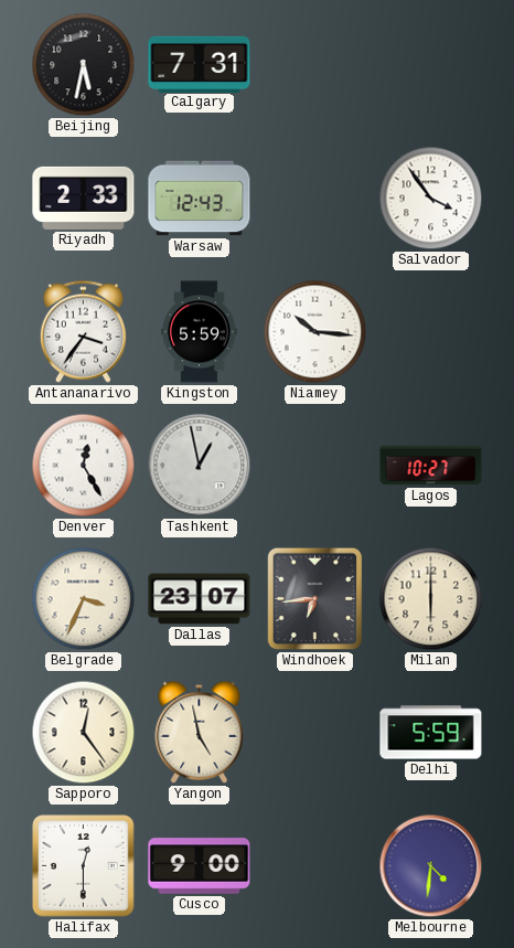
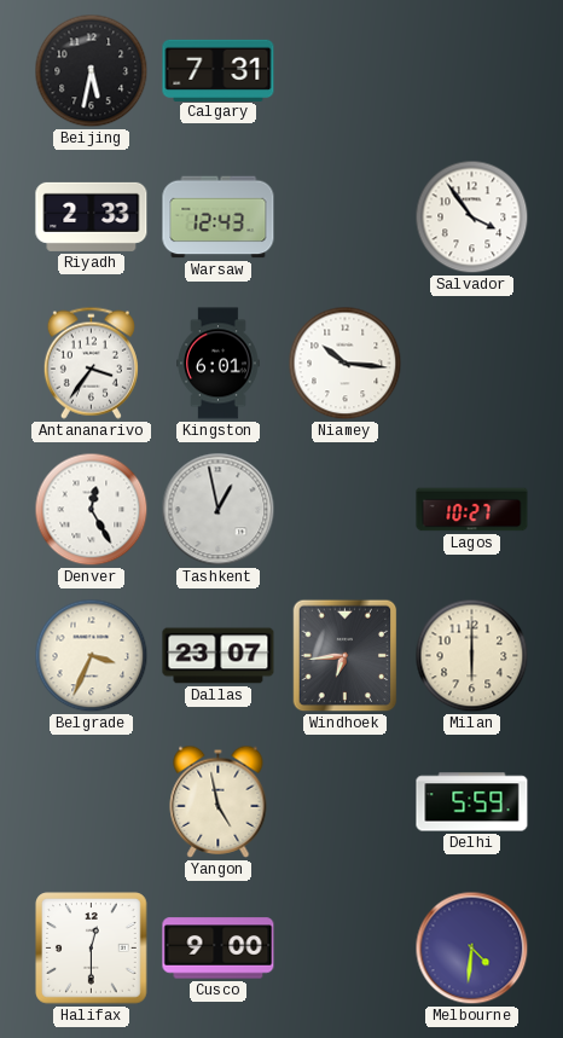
Kingston: 5:59 -> 6:01 (219, 364)
Sapporo: 12:24 -> none (84, 733)
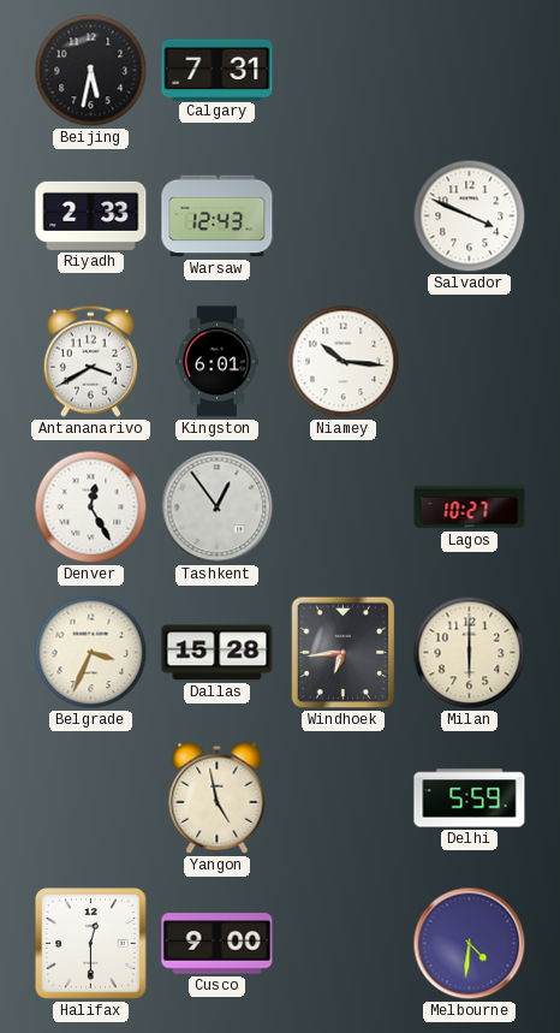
Salvador: 3:54 -> 3:49 (470, 216)
Antananarivo: 3:36 -> 3:40 (90, 361)
Tashkent: 12:58 -> 12:54 (218, 507)
Dallas: 23:07 -> 15:28 (218, 653)
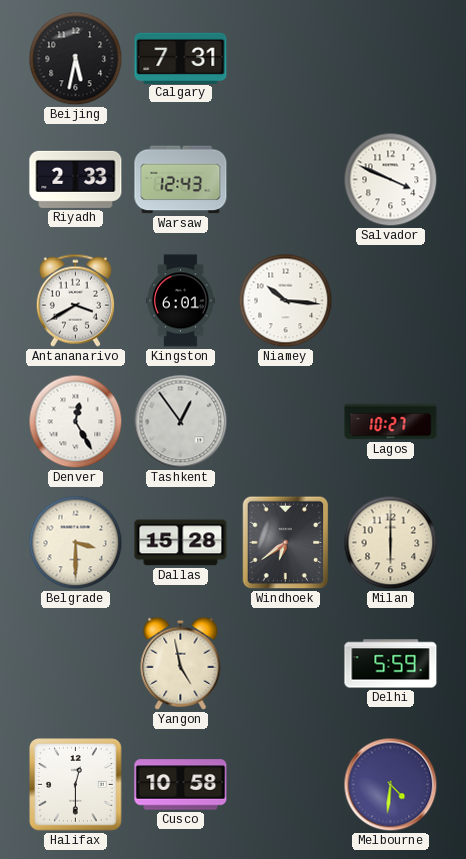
Belgrade: 3:34 -> 3:30 (76, 543)
Windhoek: 6:44 -> 6:39 (286, 543)
Cusco: 9:00 -> 10:58 (181, 785)
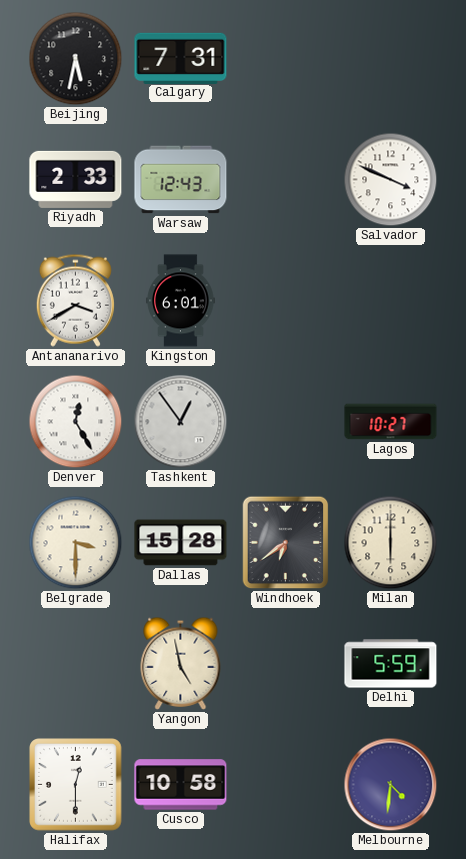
Niamey: 10:16 -> none (286, 301)
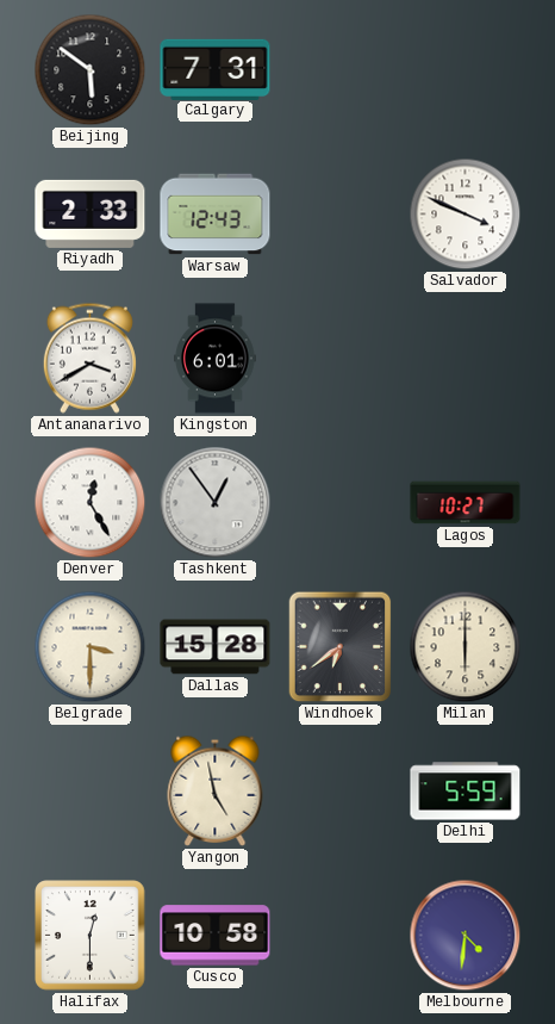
Beijing: 5:32 -> 5:51 (91, 70)
